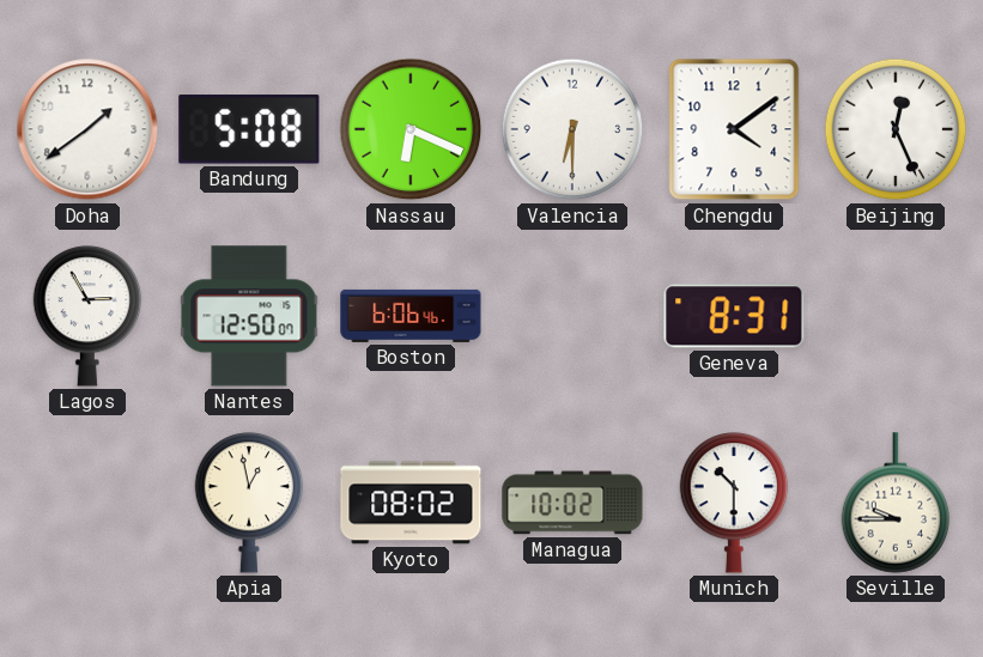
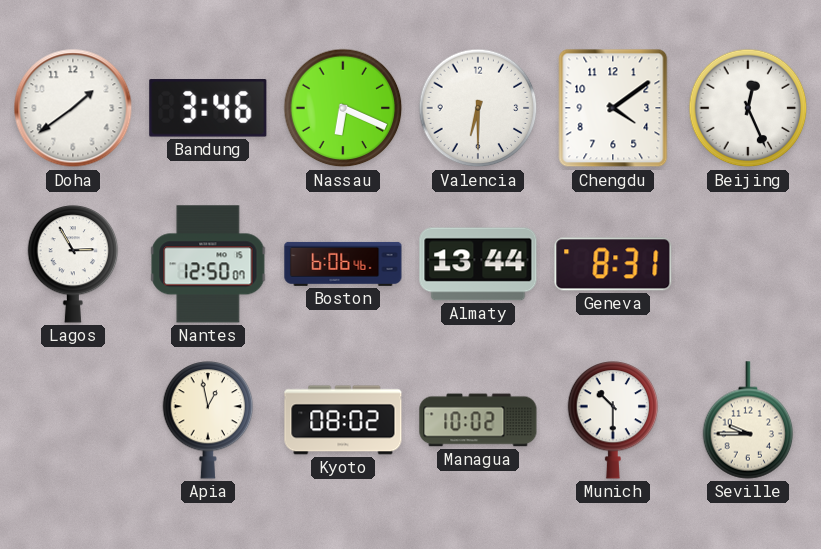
Bandung: 5:08 -> 3:46 (208, 108)
Almaty: none -> 13:44 (478, 264)
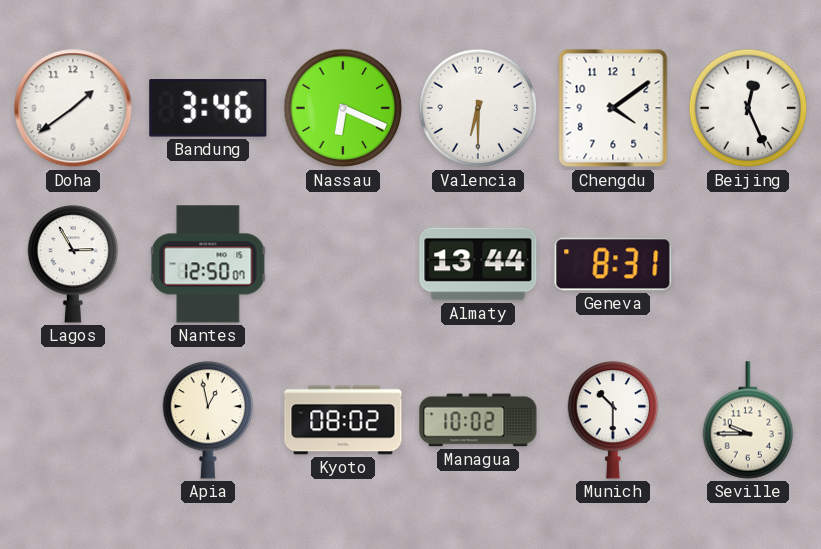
Boston: 6:06 -> none (343, 264)
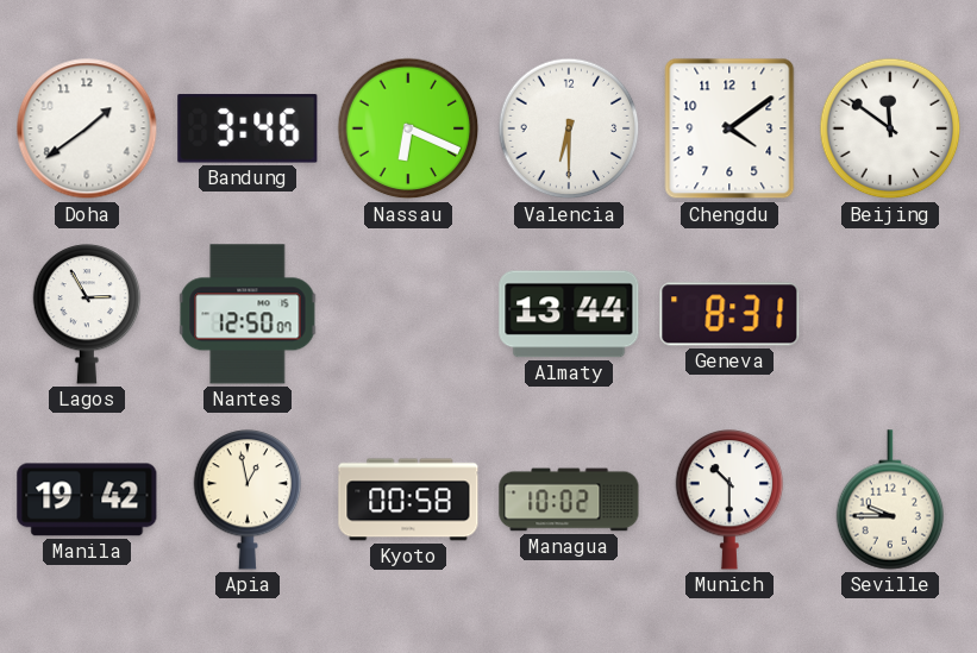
Beijing: 12:26 -> 11:51 (890, 128)
Manila: none -> 19:42 (87, 500)
Kyoto: 08:02 -> 00:58 (408, 500)
